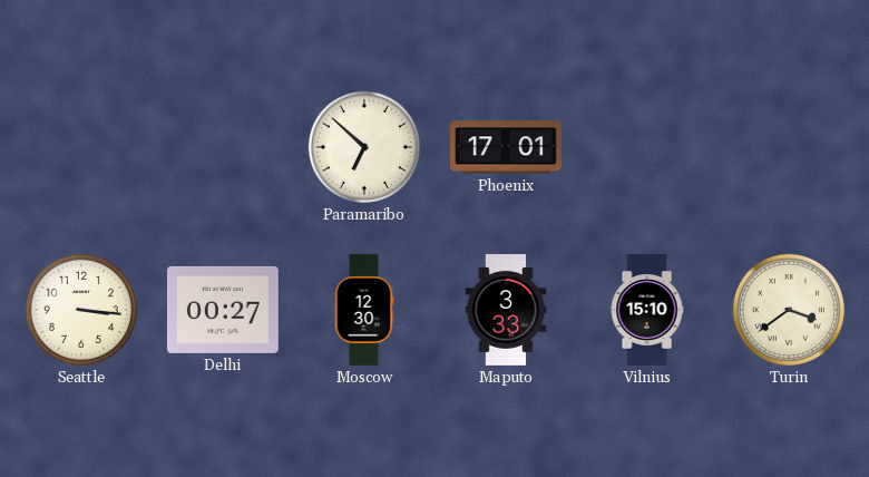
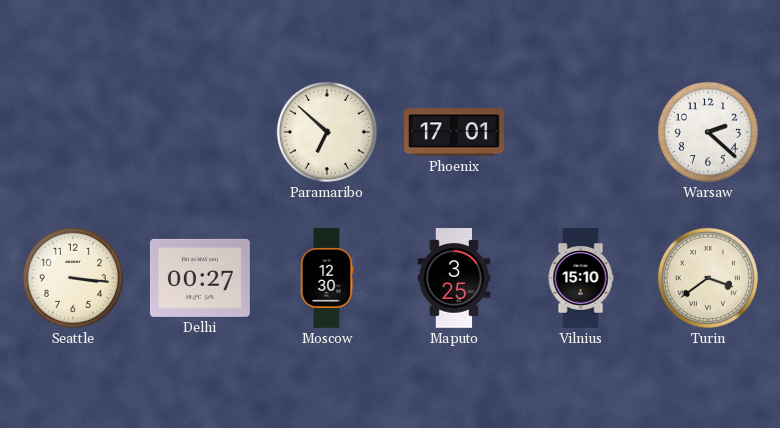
Warsaw: none -> 2:22 (708, 132)
Maputo: 3:33 -> 3:25 (454, 279)
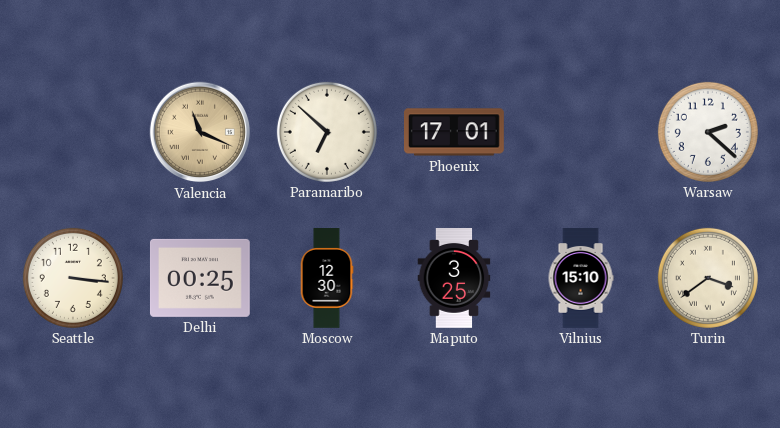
Valencia: none -> 11:19 (200, 132)
Delhi: 00:27 -> 00:25 (200, 278)
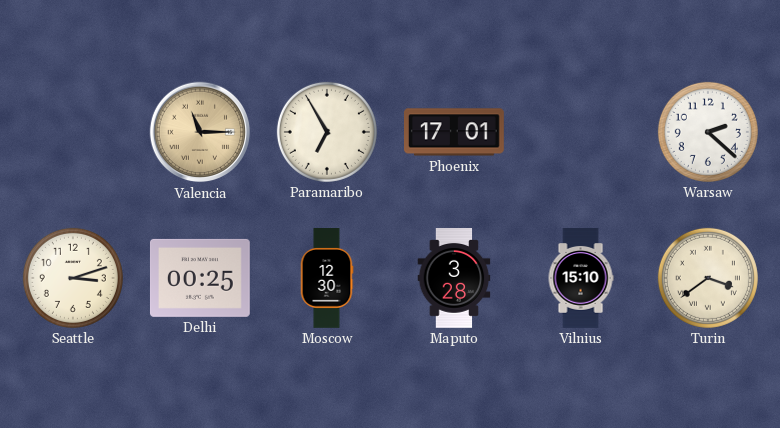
Valencia: 11:19 -> 11:15 (200, 132)
Paramaribo: 6:52 -> 6:55 (327, 132)
Seattle: 3:16 -> 3:12 (73, 278)
Maputo: 3:25 -> 3:28 (454, 279)
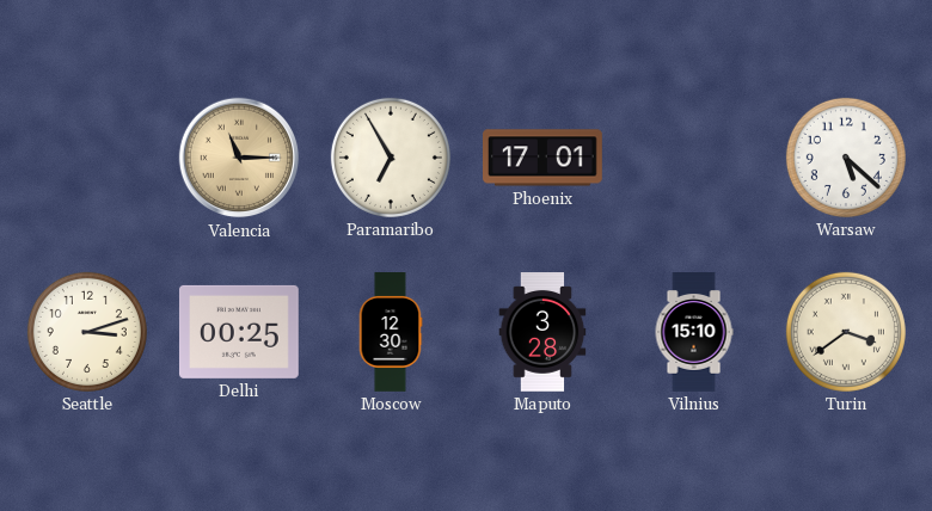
Warsaw: 2:22 -> 5:22 (846, 158)
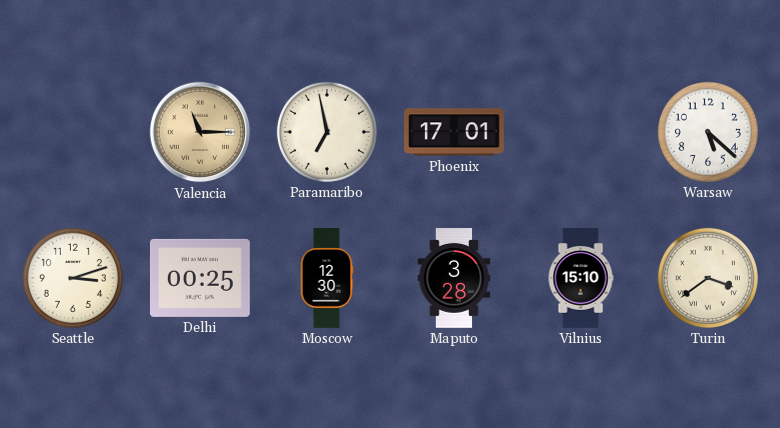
Paramaribo: 6:55 -> 6:58 (327, 132)
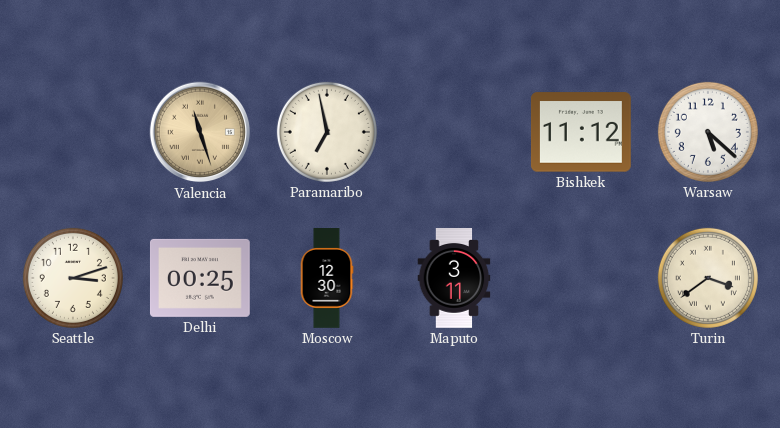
Valencia: 11:15 -> 11:27 (200, 132)
Phoenix: 17:01 -> none (455, 132)
Bishkek: none -> 11:12 (581, 132)
Maputo: 3:28 -> 3:11 (454, 279)
Vilnius: 15:10 -> none (581, 278)
